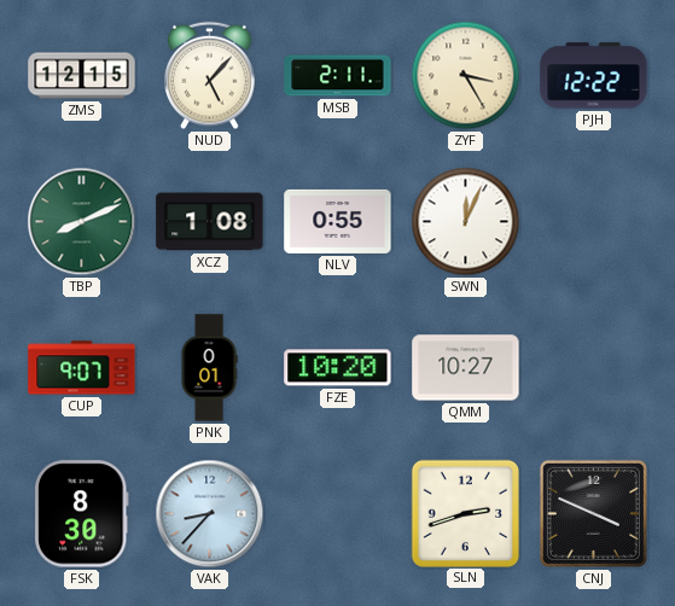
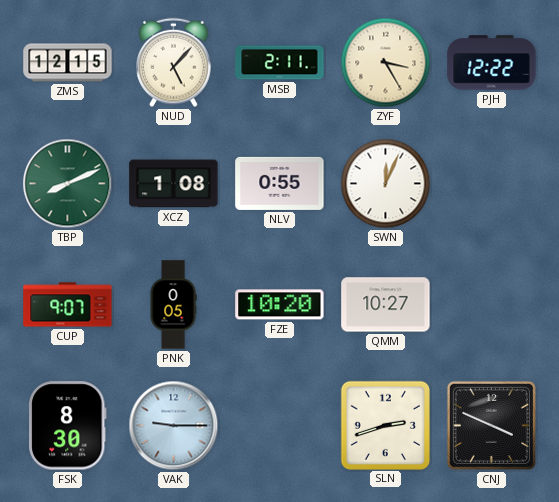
PNK: 0:01 -> 0:05 (173, 305)
VAK: 8:37 -> 9:15 (174, 426)
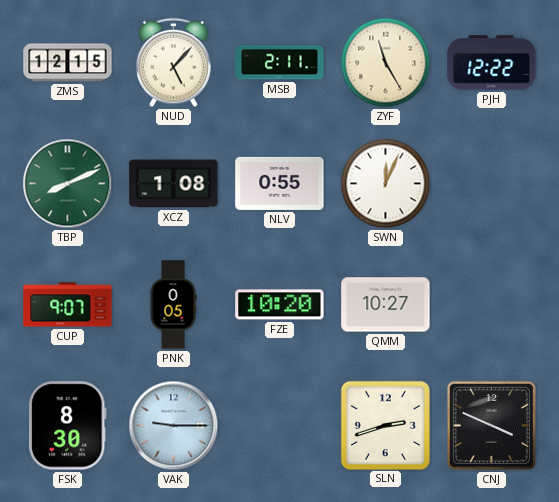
ZYF: 3:25 -> 11:25 (386, 63)
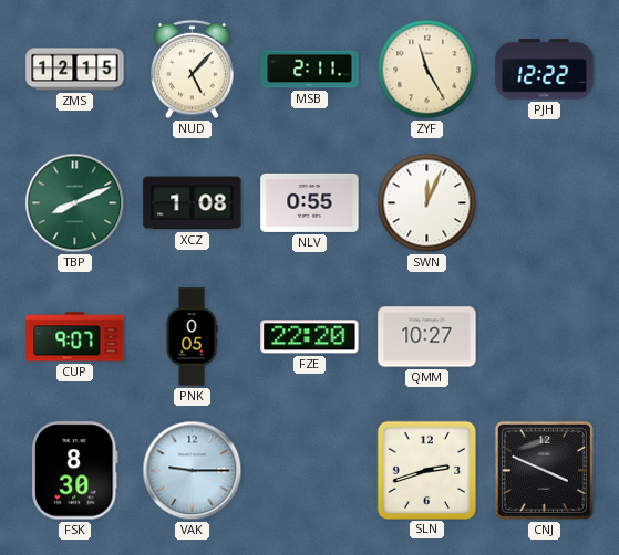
FZE: 10:20 -> 22:20 (310, 337)
